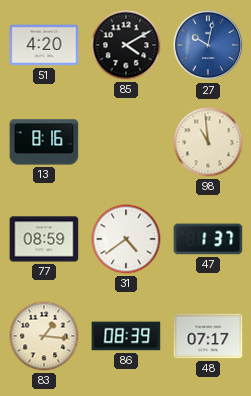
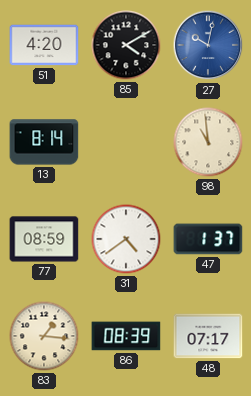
13: 8:16 -> 8:14 (44, 142)
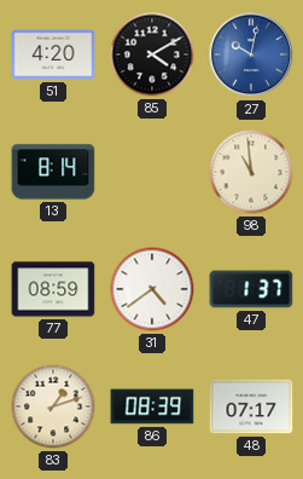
83: 1:16 -> 1:12 (53, 406)
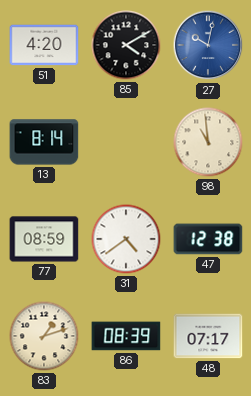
47: 1:37 -> 12:38 (208, 239)
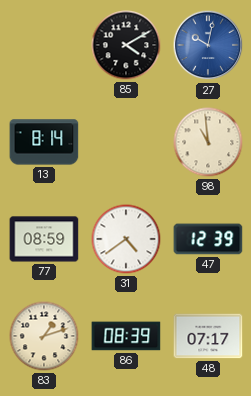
51: 4:20 -> none (44, 45)
47: 12:38 -> 12:39 (208, 239)
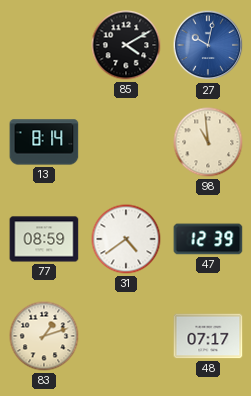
86: 08:39 -> none (126, 336)
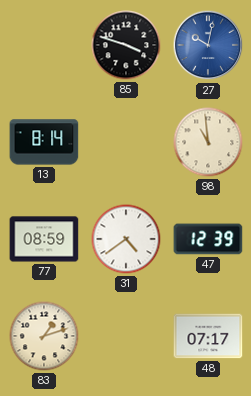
85: 4:10 -> 3:48 (126, 45)
